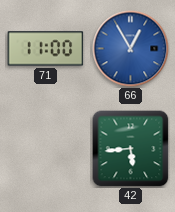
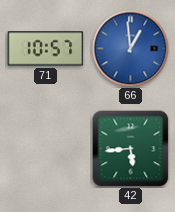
71: 11:00 -> 10:57 (46, 49)
66: 12:55 -> 12:59 (131, 49)
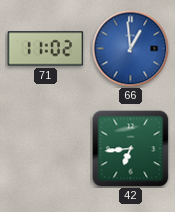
71: 10:57 -> 11:02 (46, 49)
42: 5:44 -> 6:44 (131, 149)
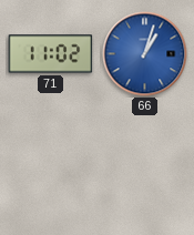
66: 12:59 -> 1:03 (145, 54)
42: 6:44 -> none (131, 149)
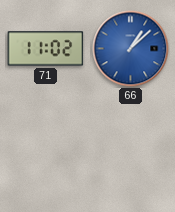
66: 1:03 -> 1:08 (131, 49)
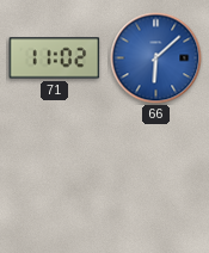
66: 1:08 -> 6:08 (156, 58)
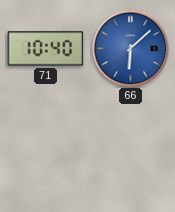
71: 11:02 -> 10:40 (46, 49)
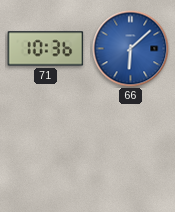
71: 10:40 -> 10:36 (46, 49)
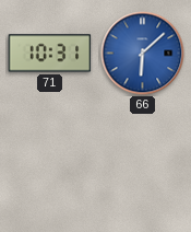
71: 10:36 -> 10:31 (50, 54)
